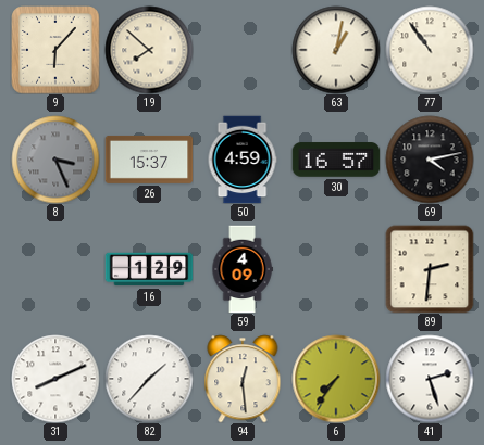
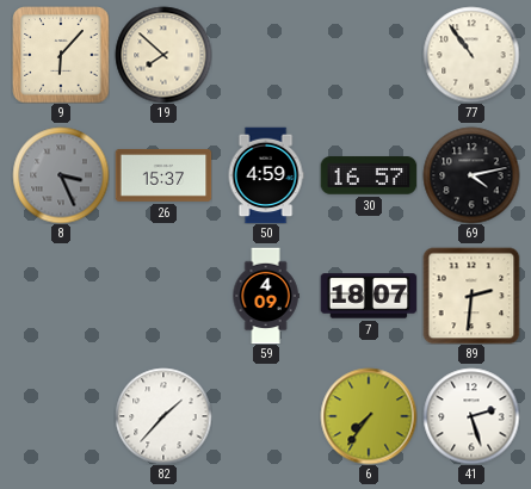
63: 1:02 -> none (336, 50)
16: 1:29 -> none (149, 269)
7: none -> 18:07 (369, 296)
31: 8:11 -> none (55, 379)
94: 12:29 -> none (243, 379)
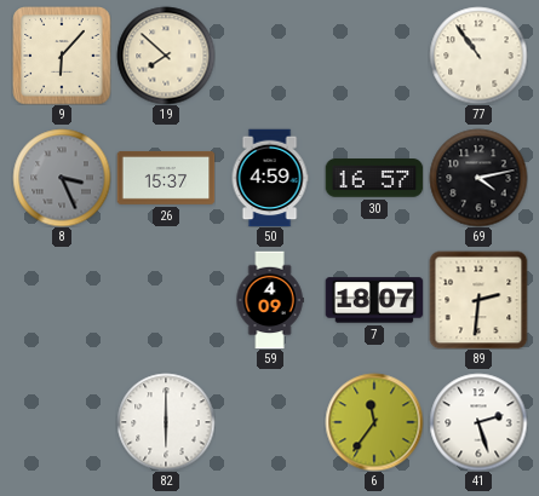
82: 1:37 -> 6:00 (166, 422)
6: 7:36 -> 11:36 (374, 422)
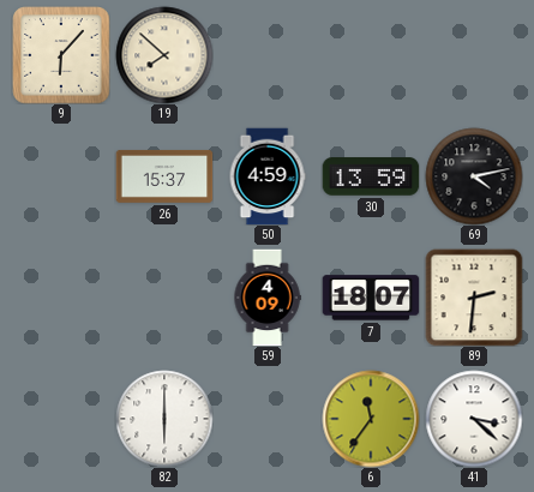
77: 10:54 -> none (478, 56)
8: 3:26 -> none (62, 178)
30: 16:57 -> 13:59 (371, 176)
41: 2:27 -> 3:22 (474, 419)
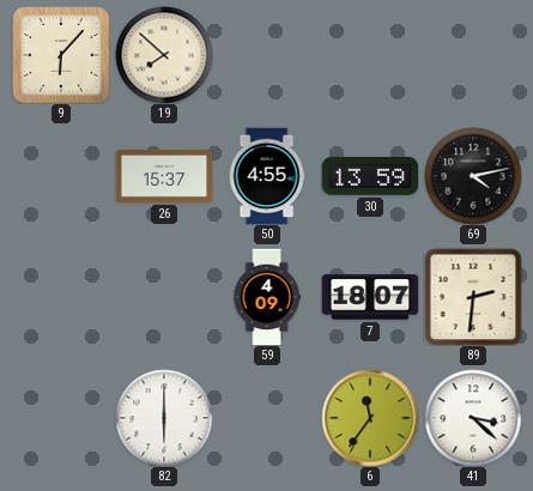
50: 4:59 -> 4:55 (267, 176)
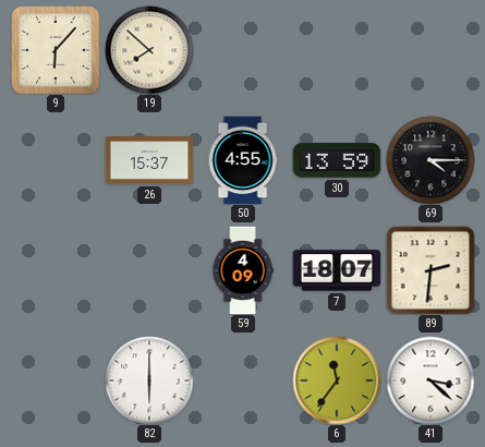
69: 4:13 -> 4:15 (431, 160)
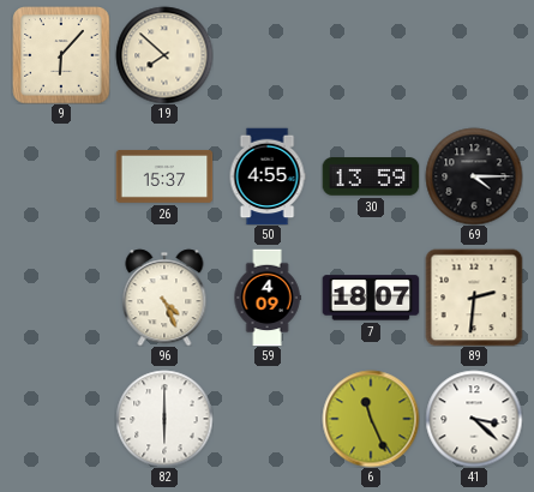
96: none -> 4:26 (164, 298)
6: 11:36 -> 11:26 (371, 419)
